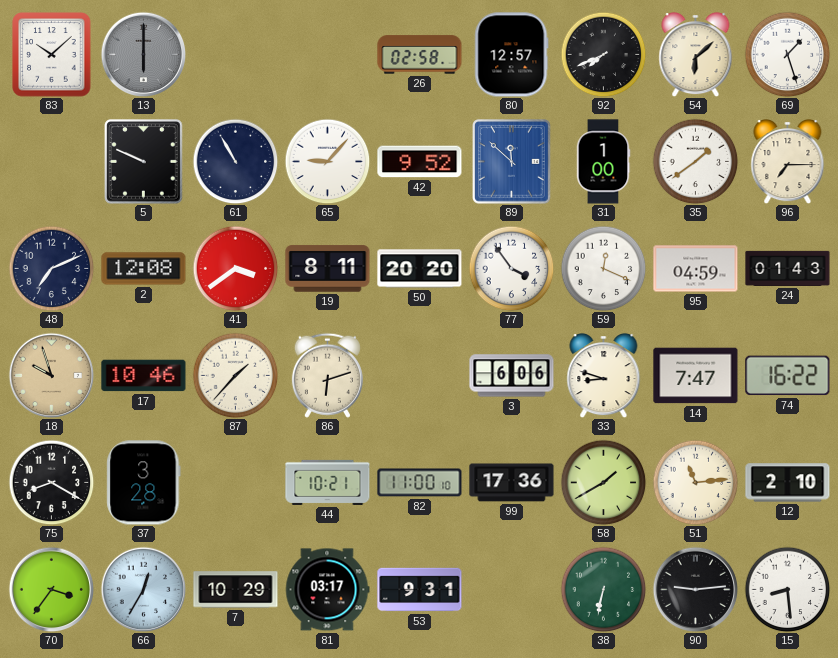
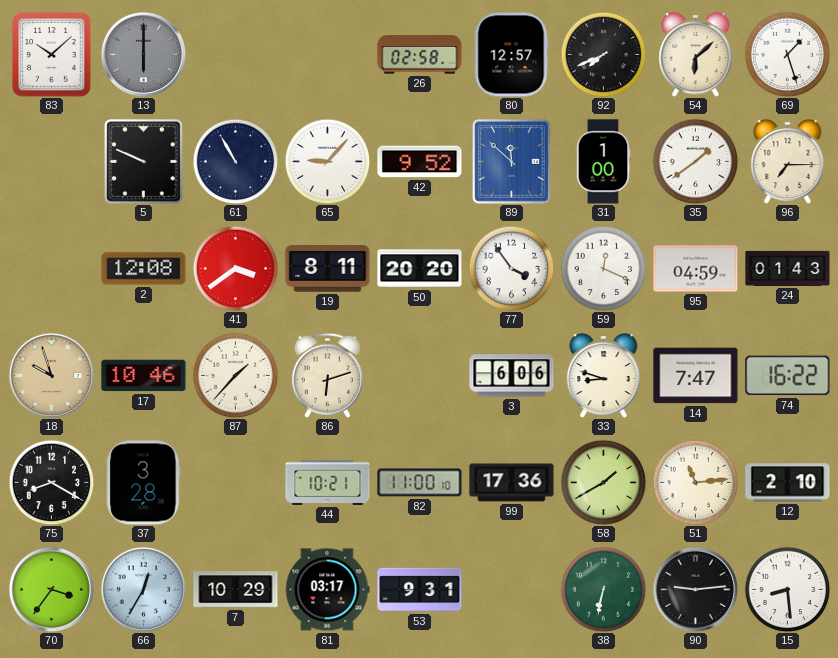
48: 7:11 -> none (51, 268)
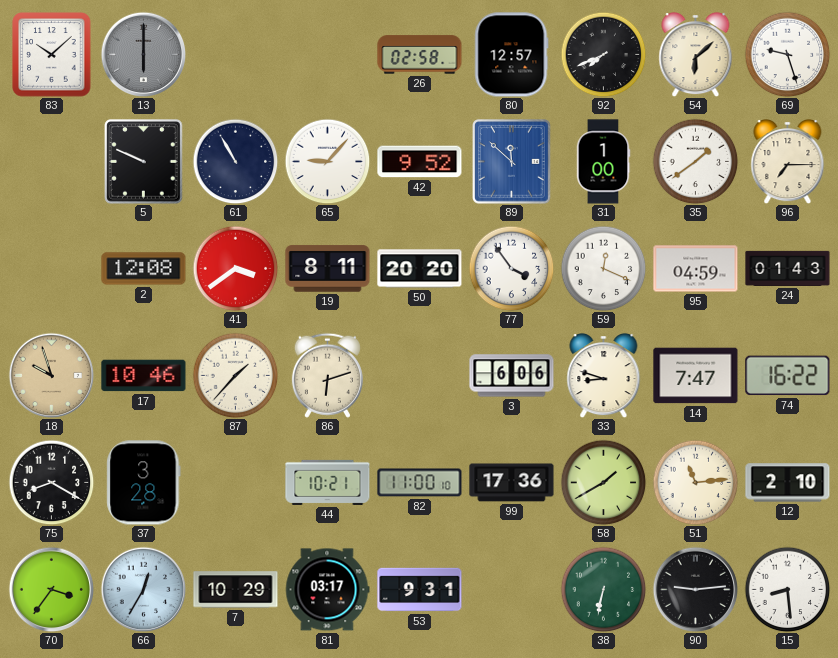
69: 1:27 -> 9:27 (787, 54)
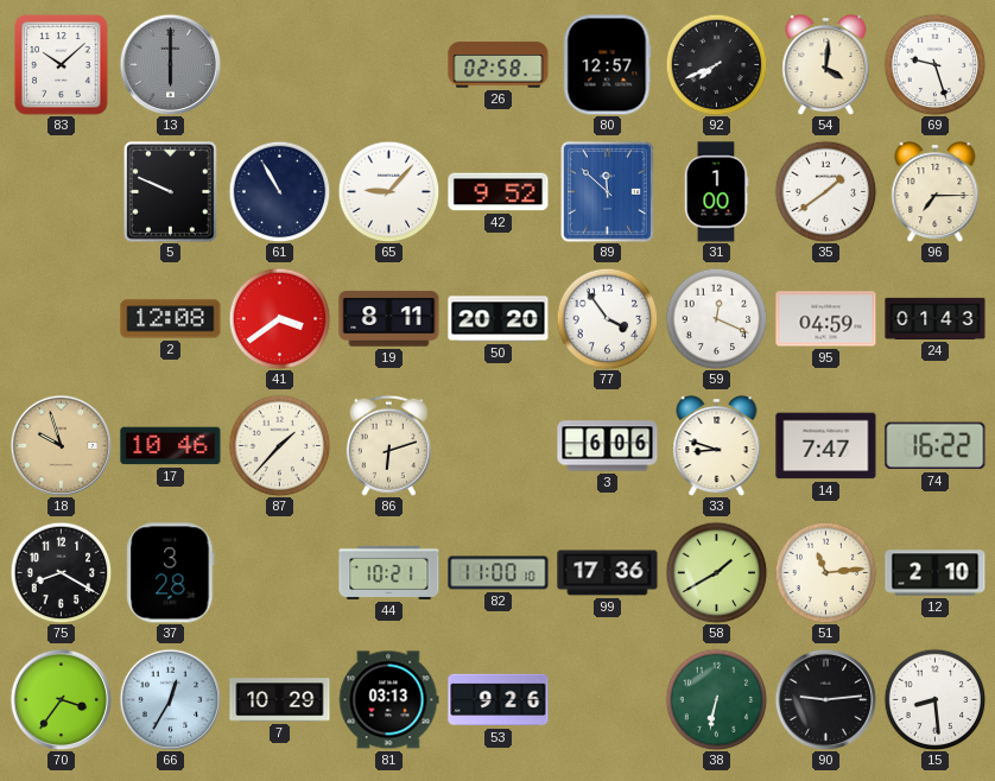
54: 6:08 -> 4:01 (826, 65)
81: 03:17 -> 03:13 (388, 700)
53: 9:31 -> 9:26 (499, 700)
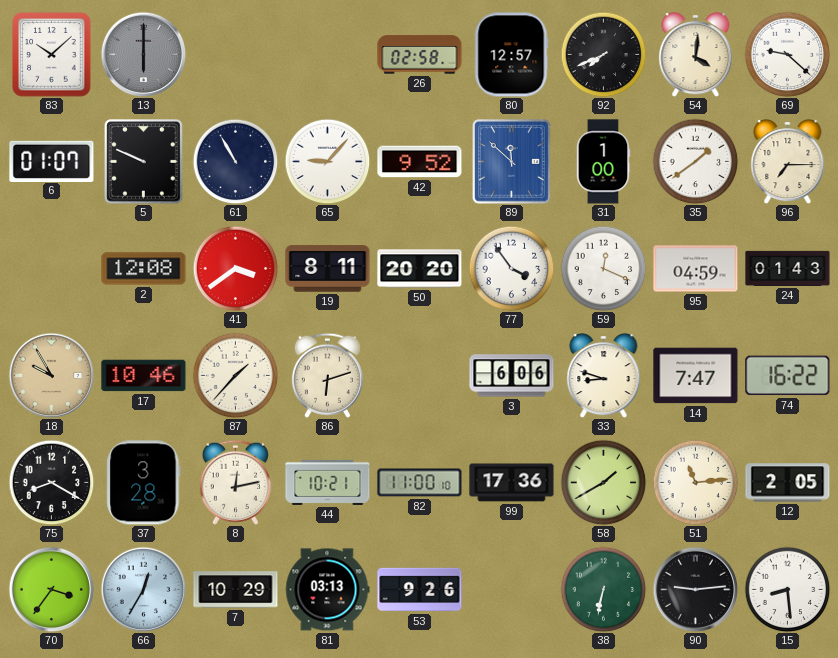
69: 9:27 -> 9:22 (787, 54)
6: none -> 01:07 (52, 161)
18: 9:57 -> 9:55 (51, 375)
8: none -> 12:13 (235, 482)
12: 2:10 -> 2:05 (788, 483)
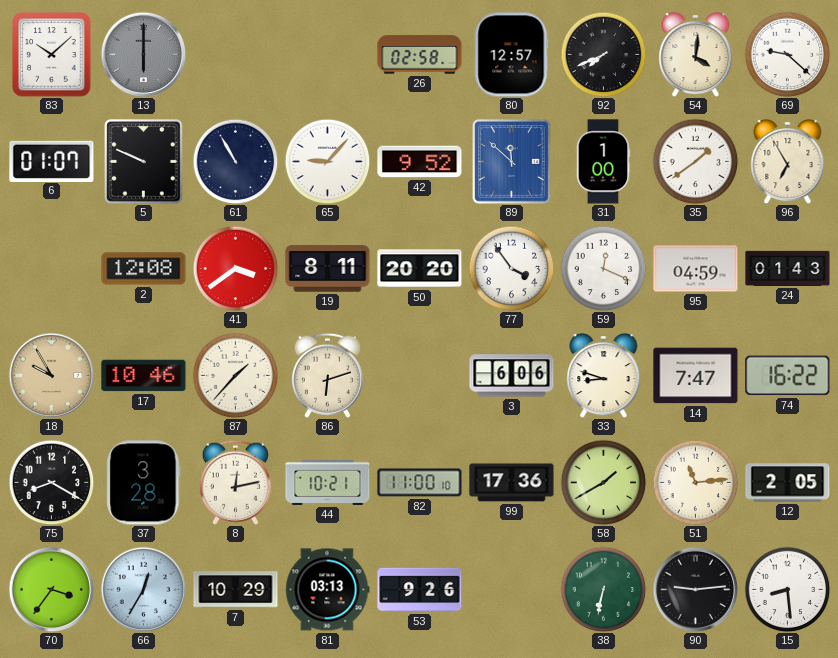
96: 7:15 -> 6:55 (788, 162)
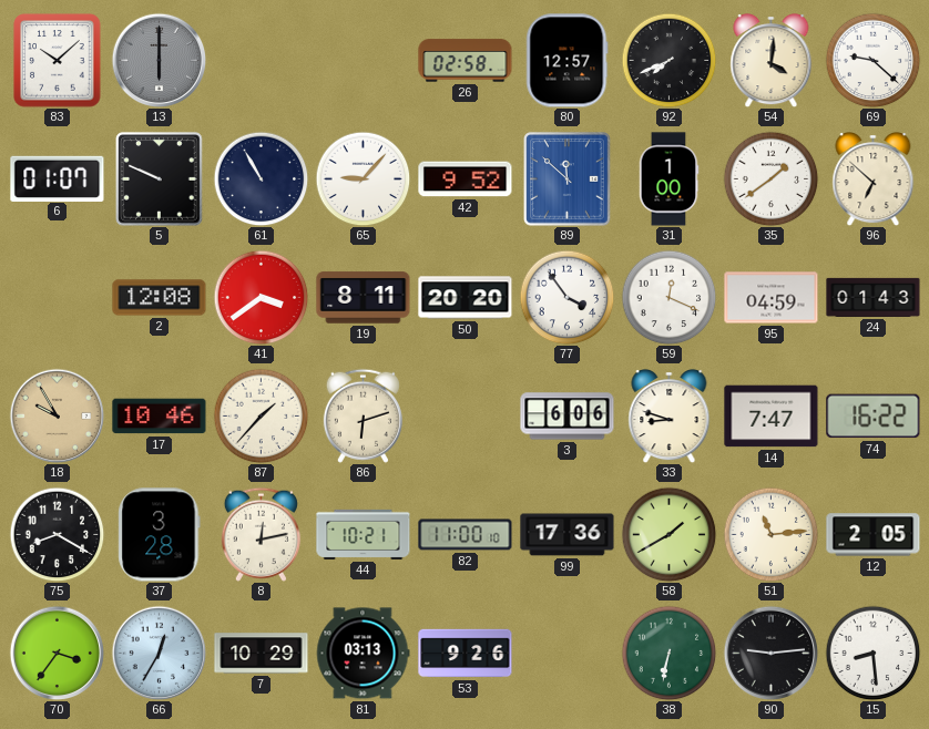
96: 6:55 -> 6:52 (874, 179)
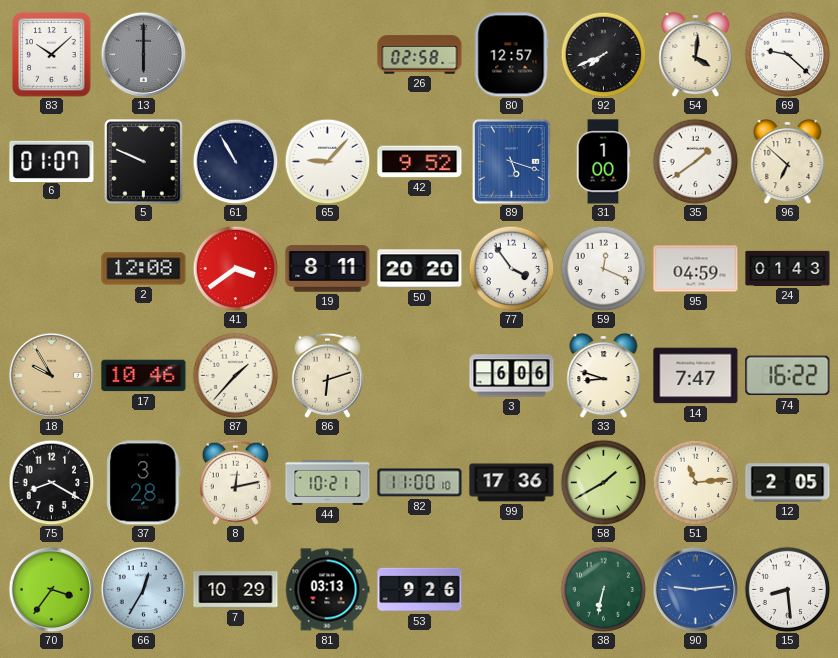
89: 11:52 -> 5:18 (512, 162)
90 dial: black -> blue (695, 589)
